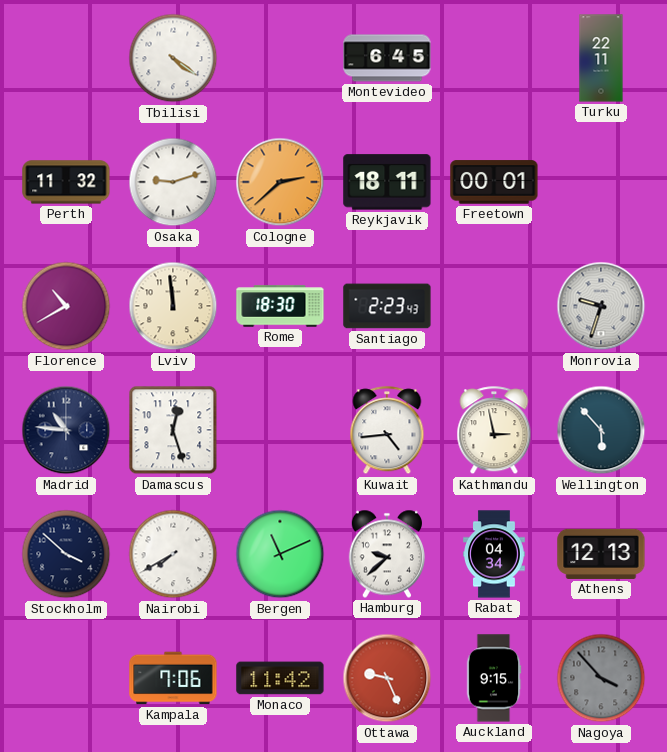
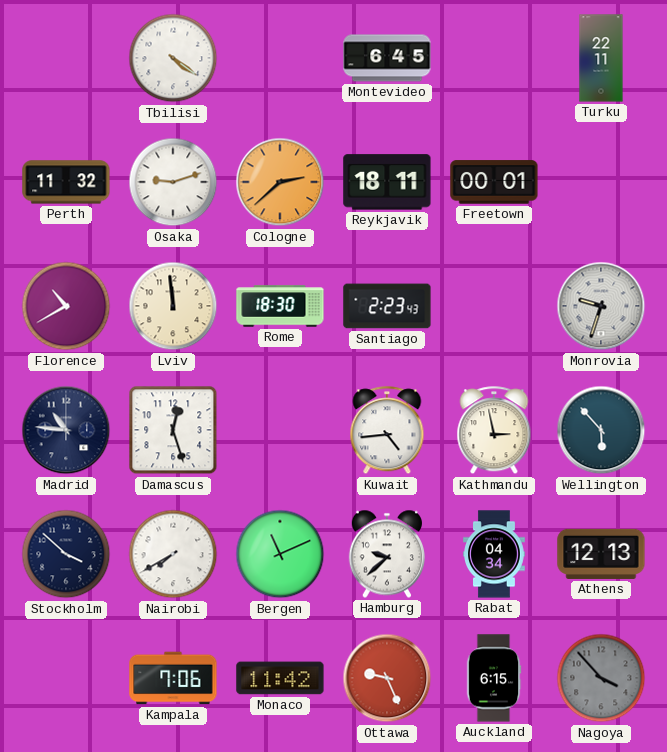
Auckland: 9:15 -> 6:15 (494, 678)
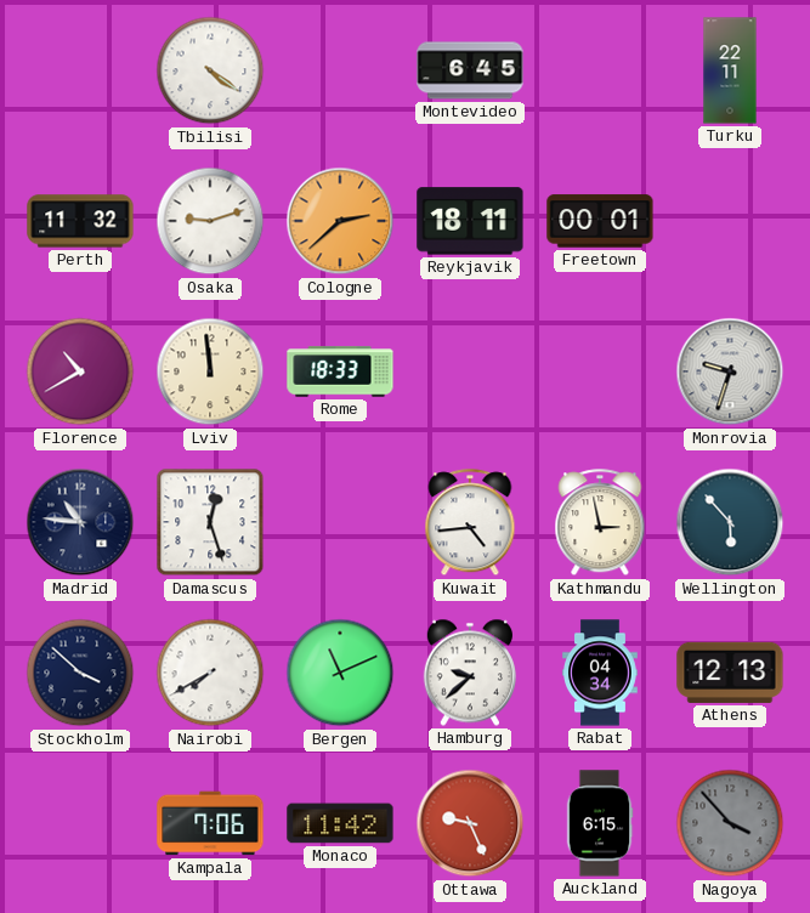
Rome: 18:30 -> 18:33 (340, 372)
Santiago: 2:23 -> none (387, 306)
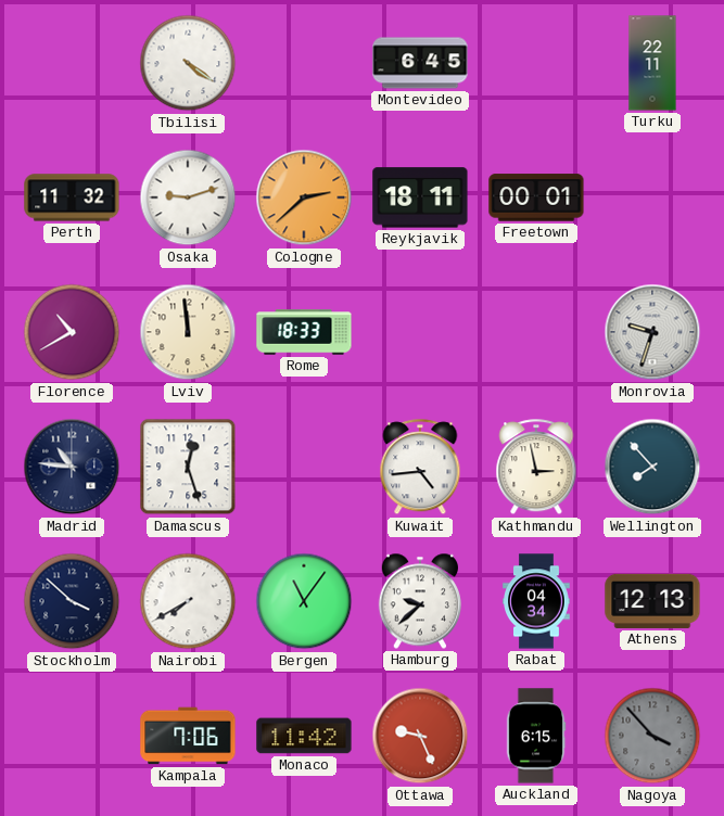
Wellington: 5:53 -> 7:53 (652, 467)
Bergen: 11:11 -> 11:06 (304, 601)
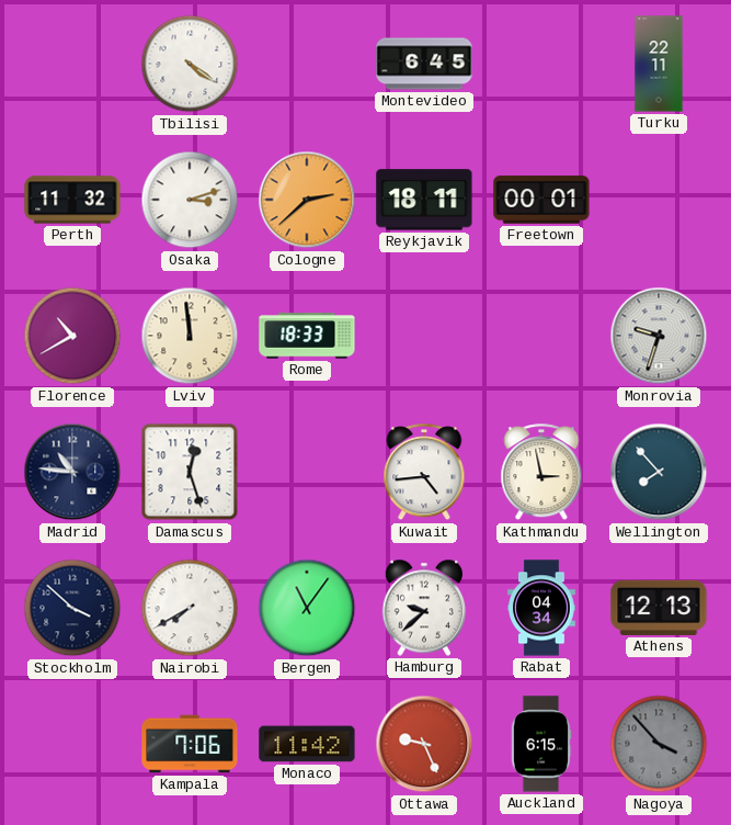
Osaka: 9:12 -> 3:12 (190, 200)
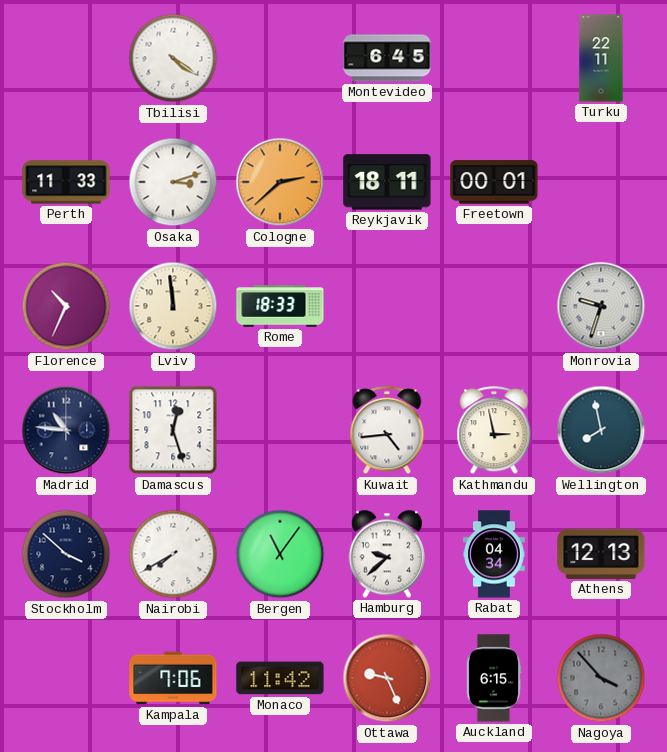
Perth: 11:32 -> 11:33 (66, 182)
Florence: 10:40 -> 10:34 (66, 306)
Wellington: 7:53 -> 7:58 (601, 430)
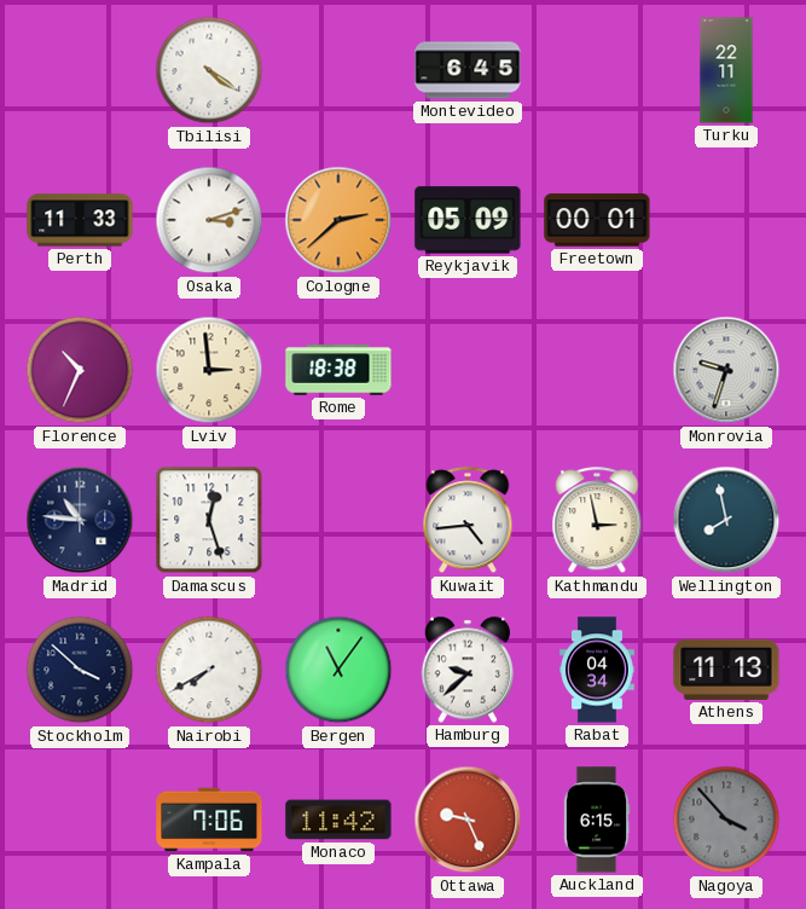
Reykjavik: 18:11 -> 05:09 (468, 220)
Lviv: 11:59 -> 2:59 (209, 370)
Rome: 18:33 -> 18:38 (338, 370)
Athens: 12:13 -> 11:13 (726, 670)
